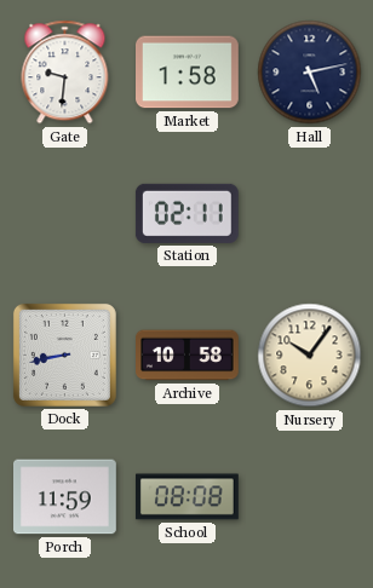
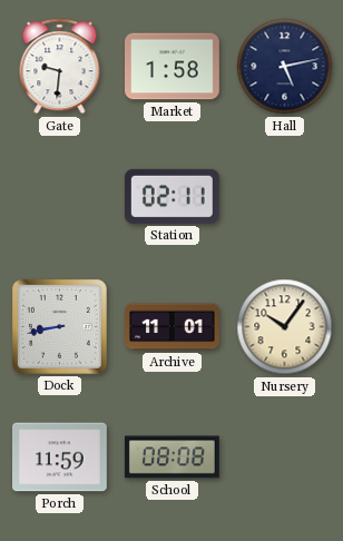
Archive: 10:58 -> 11:01 (173, 327)
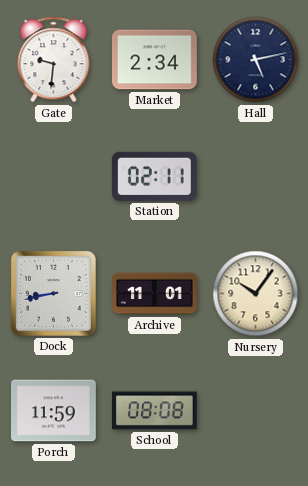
Market: 1:58 -> 2:34 (155, 60)
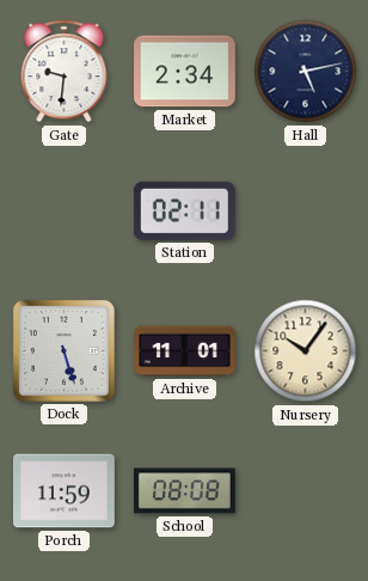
Dock: 8:43 -> 5:27 (63, 350)
